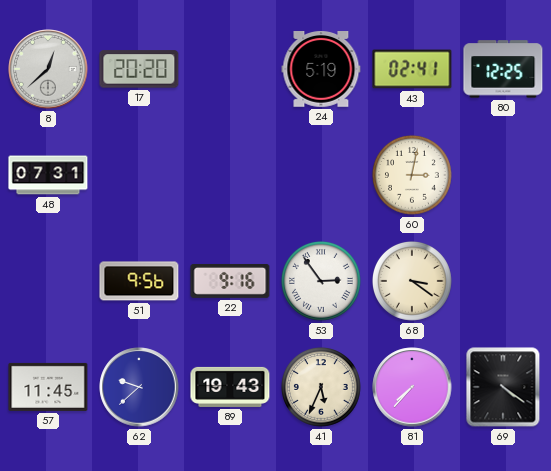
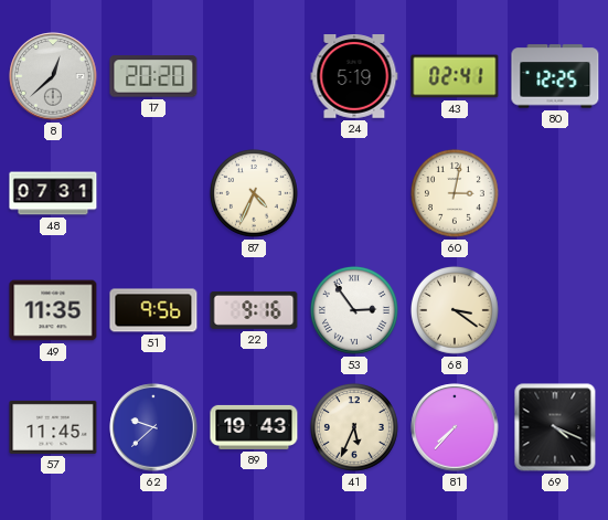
87: none -> 4:34 (254, 193)
49: none -> 11:35 (53, 310)
69: 4:21 -> 4:19 (555, 427)
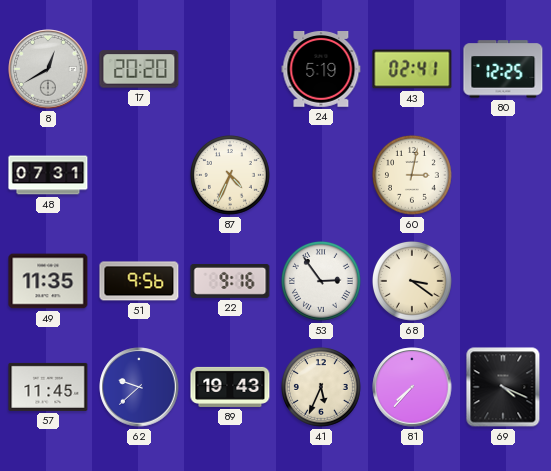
8: 12:38 -> 12:40 (48, 69)
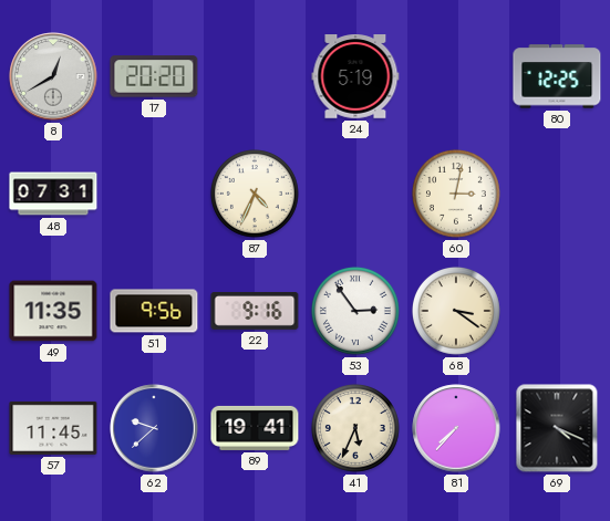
43: 02:41 -> none (412, 69)
89: 19:43 -> 19:41 (255, 428)
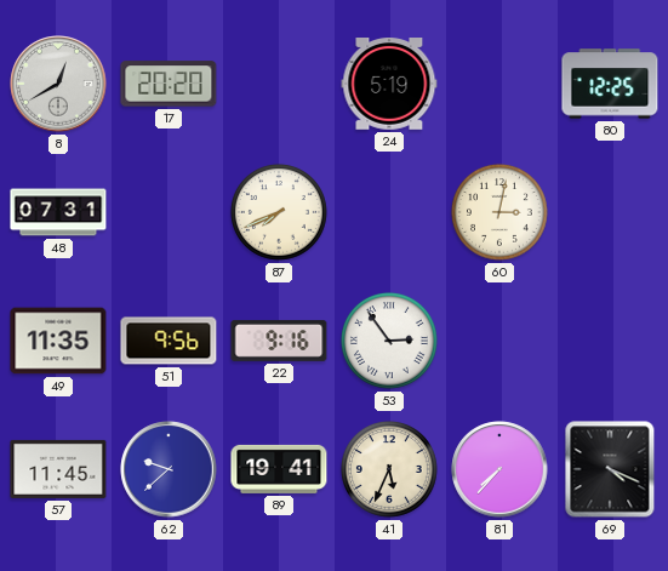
87: 4:34 -> 7:41 (279, 212)
68: 3:21 -> none (456, 311)
